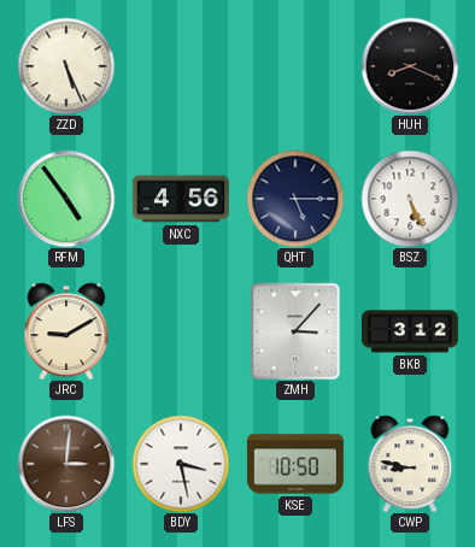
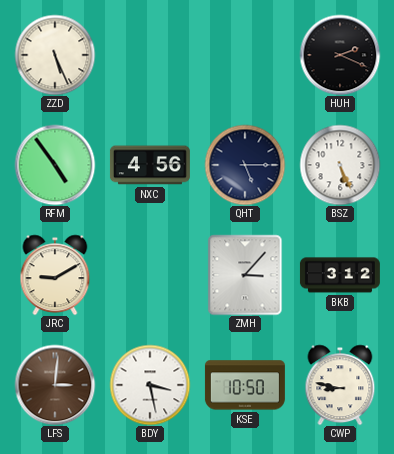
HUH: 8:19 -> 2:19 (340, 55)
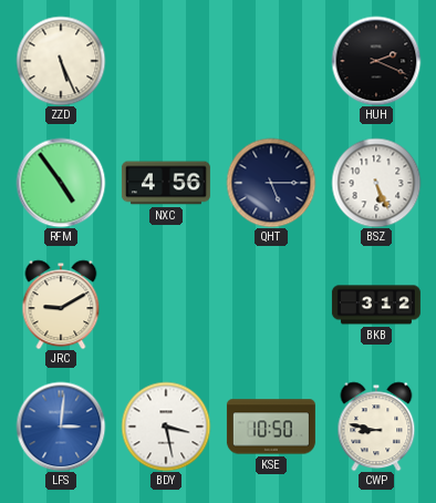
ZMH: 3:07 -> none (245, 275)
LFS dial: brown -> blue (61, 427)
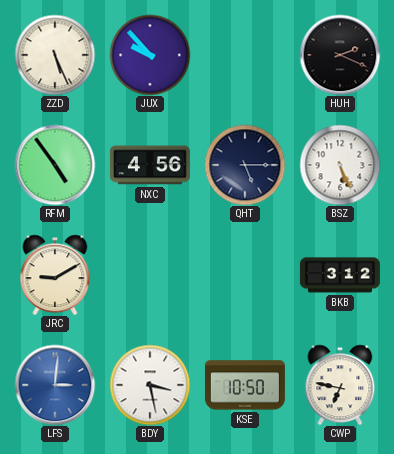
JUX: none -> 9:53 (150, 55)
CWP: 8:47 -> 6:47 (340, 385)
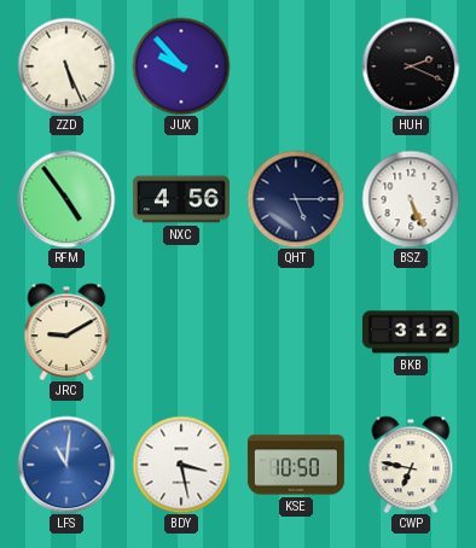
LFS: 3:01 -> 11:01 (66, 465)
